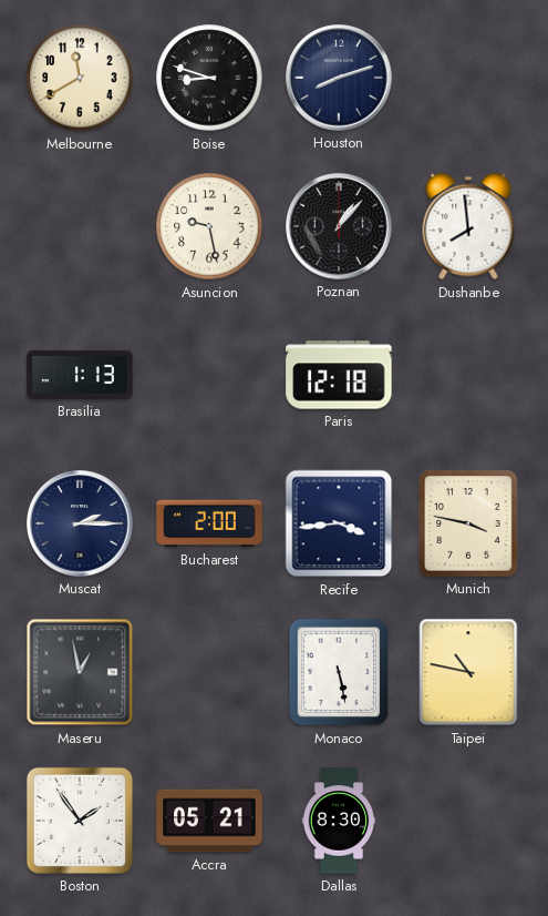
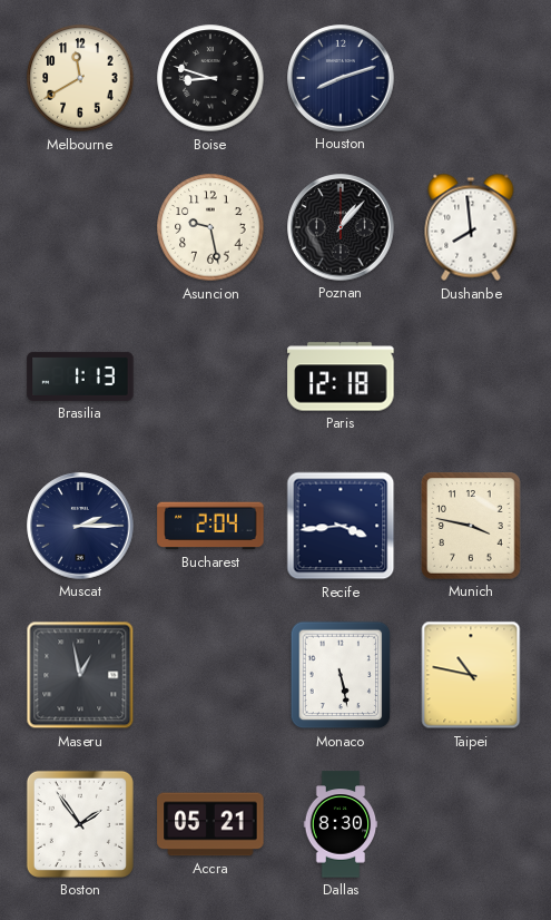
Bucharest: 2:00 -> 2:04 (210, 526)
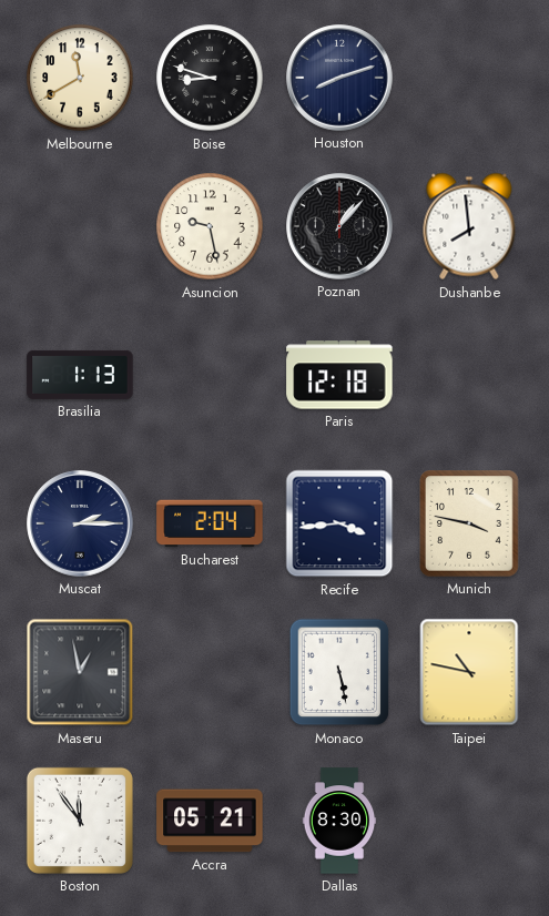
Boston: 1:54 -> 11:54 (80, 821)
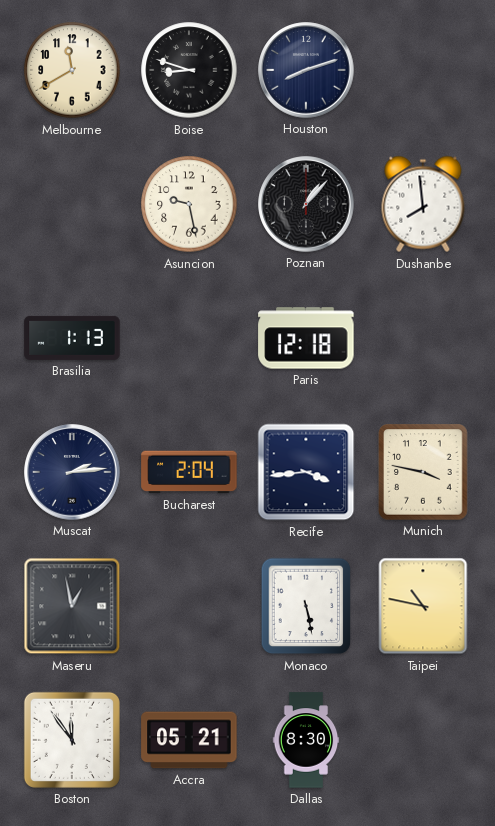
Muscat: 2:15 -> 2:14 (72, 472)
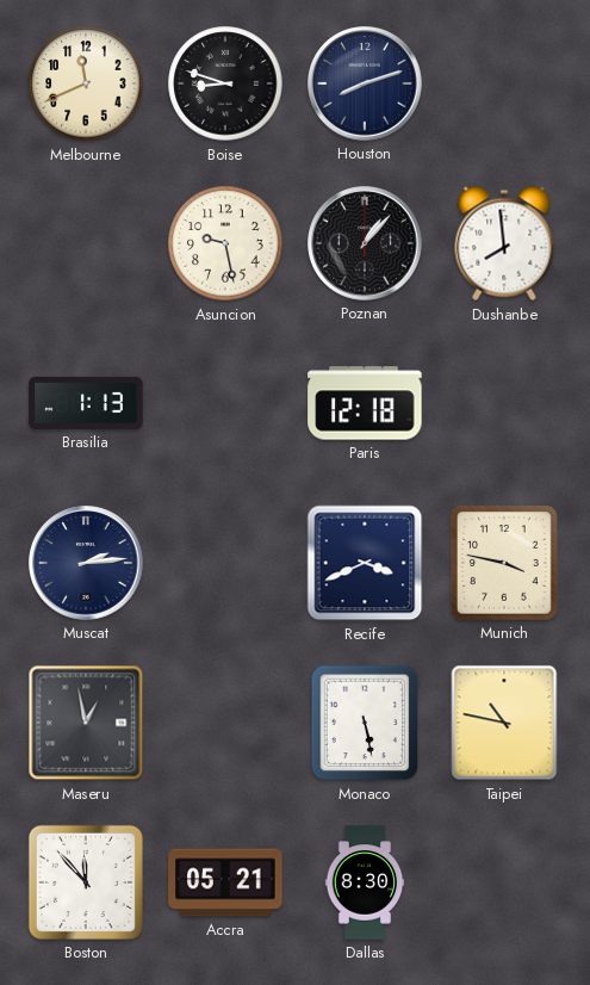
Melbourne: 11:40 -> 11:41 (86, 83)
Bucharest: 2:04 -> none (189, 472)
Recife: 3:44 -> 3:41 (365, 563)
Boston: 11:54 -> 11:53 (86, 882)
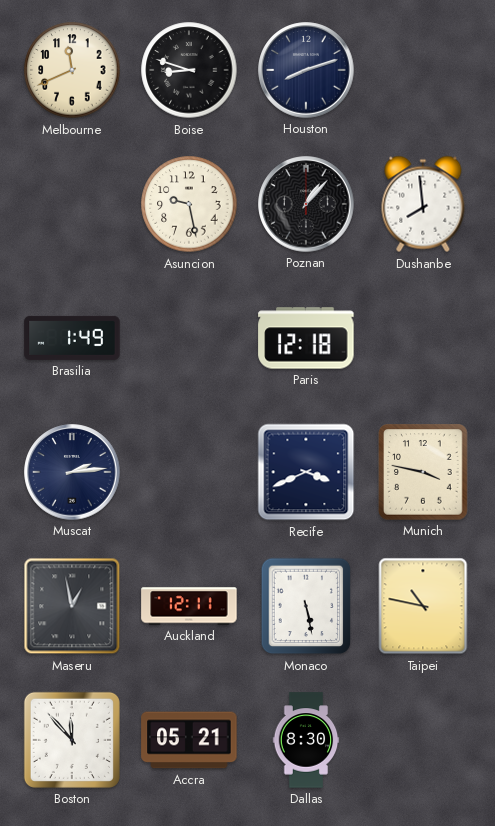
Brasilia: 1:13 -> 1:49 (72, 338)
Auckland: none -> 12:11 (189, 606)
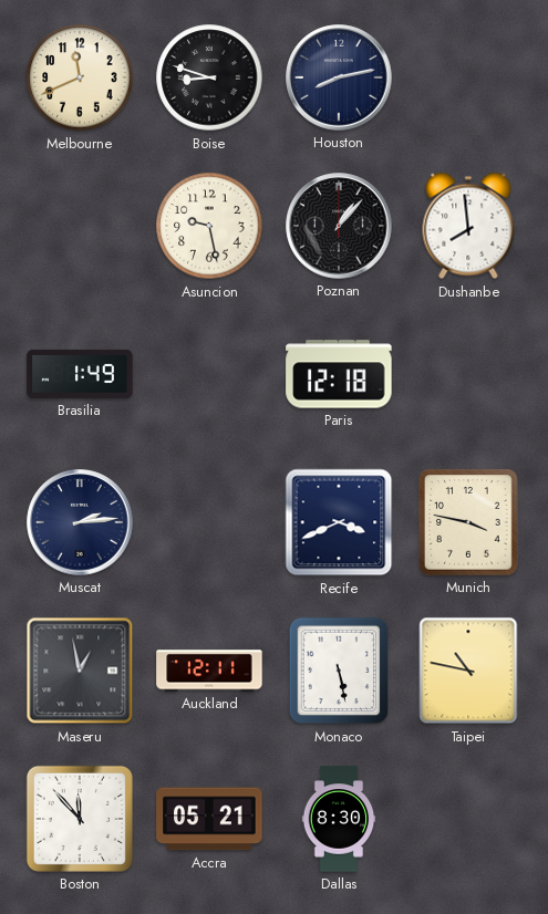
Houston: 8:12 -> 8:13 (339, 77)
